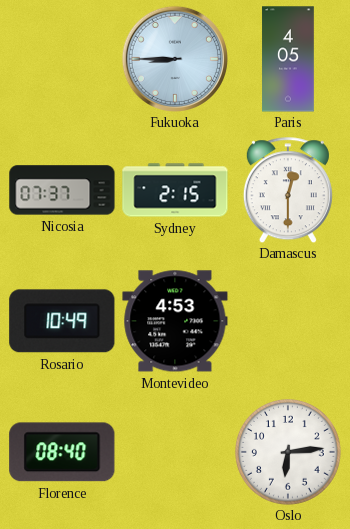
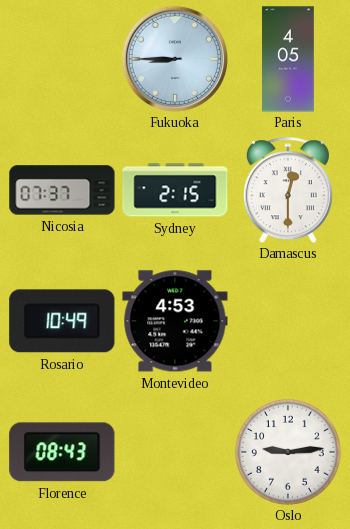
Florence: 08:40 -> 08:43 (62, 452)
Oslo: 6:14 -> 9:14 (288, 452)
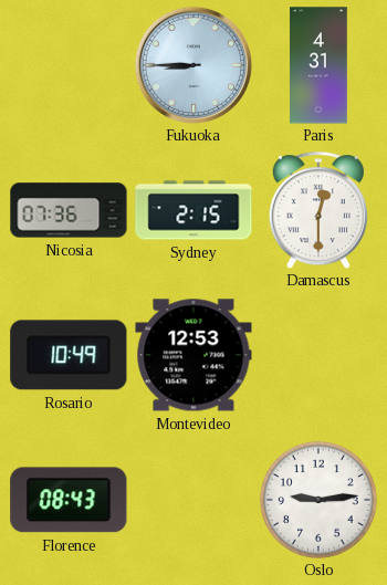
Paris: 4:05 -> 4:31 (318, 65)
Nicosia: 07:37 -> 07:36 (69, 210)
Montevideo: 4:53 -> 12:53 (193, 355)
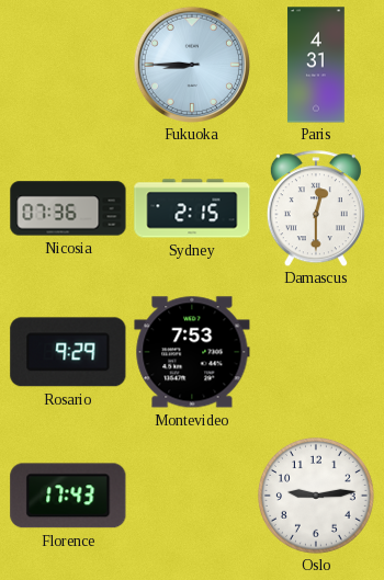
Rosario: 10:49 -> 9:29 (68, 352)
Montevideo: 12:53 -> 7:53 (192, 352)
Florence: 08:43 -> 17:43 (68, 496)
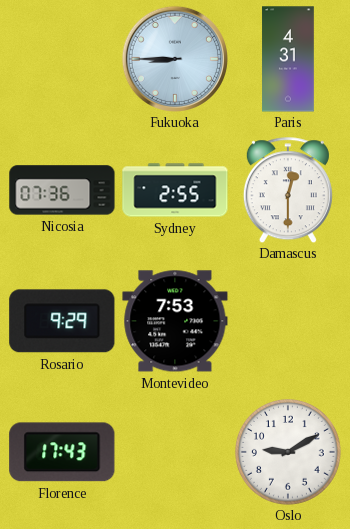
Sydney: 2:15 -> 2:55 (175, 190)
Oslo: 9:14 -> 9:10 (288, 452)
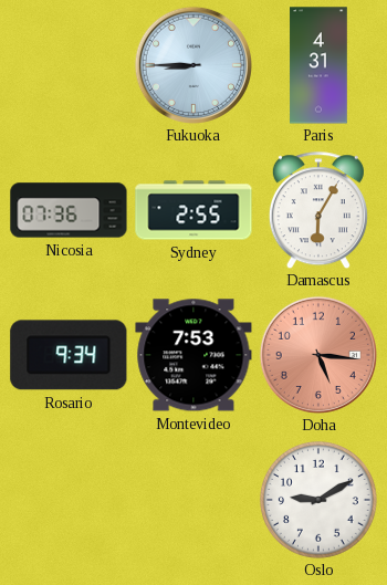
Damascus: 12:30 -> 6:05 (318, 210)
Rosario: 9:29 -> 9:34 (69, 355)
Doha: none -> 5:16 (318, 355)
Florence: 17:43 -> none (62, 452)
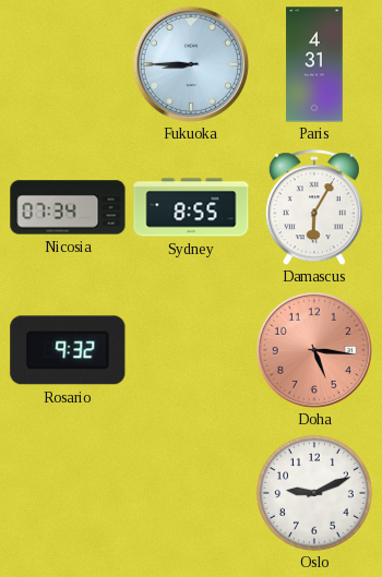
Nicosia: 07:36 -> 07:34 (68, 207)
Sydney: 2:55 -> 8:55 (191, 207)
Rosario: 9:34 -> 9:32 (68, 350)
Montevideo: 7:53 -> none (193, 355)
Oslo: 9:10 -> 9:11 (314, 493)
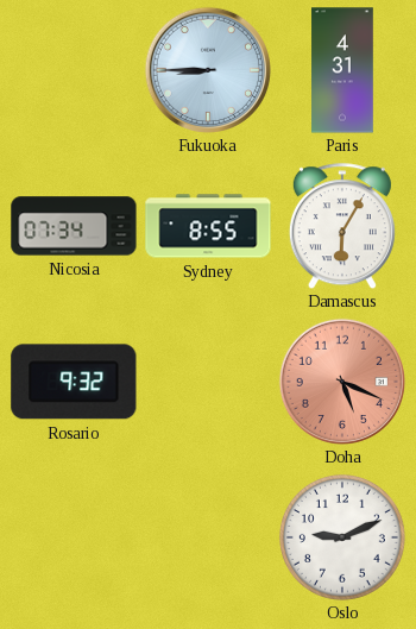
Doha: 5:16 -> 5:19 (342, 382)
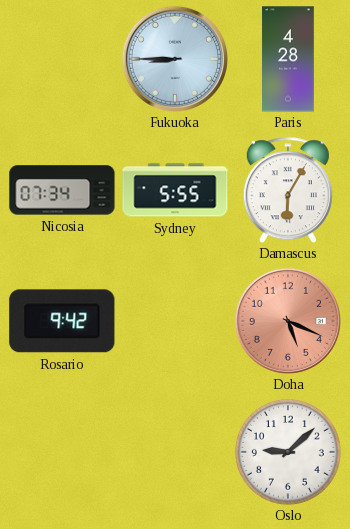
Paris: 4:31 -> 4:28 (288, 59)
Sydney: 8:55 -> 5:55 (175, 190)
Rosario: 9:32 -> 9:42 (62, 321)
Oslo: 9:11 -> 9:08 (288, 452)
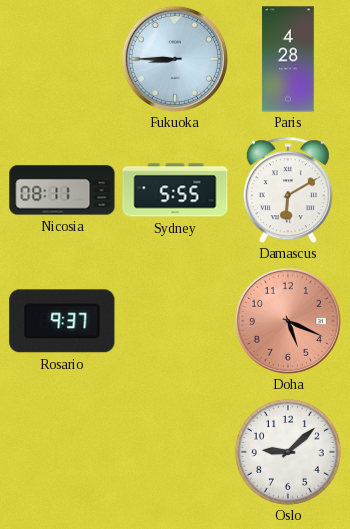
Nicosia: 07:34 -> 08:11 (62, 190)
Damascus: 6:05 -> 6:10 (288, 190)
Rosario: 9:42 -> 9:37 (62, 321)
